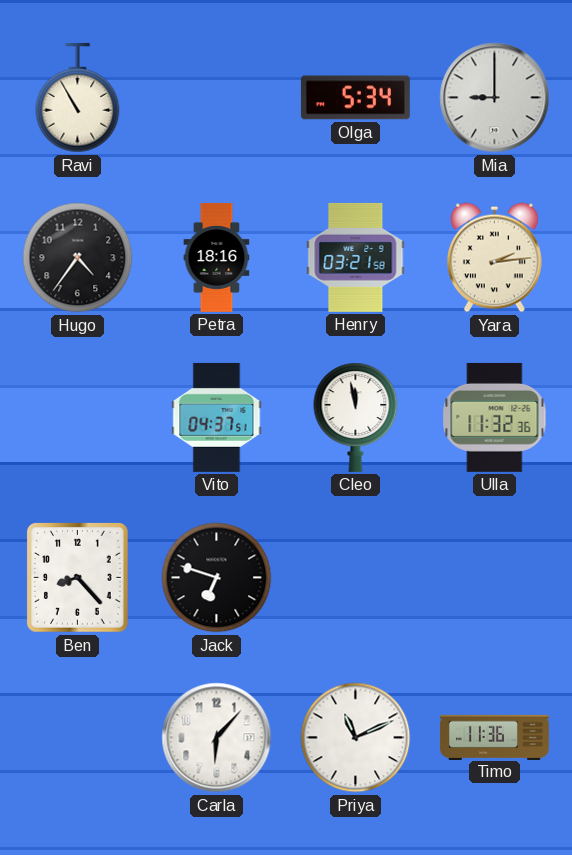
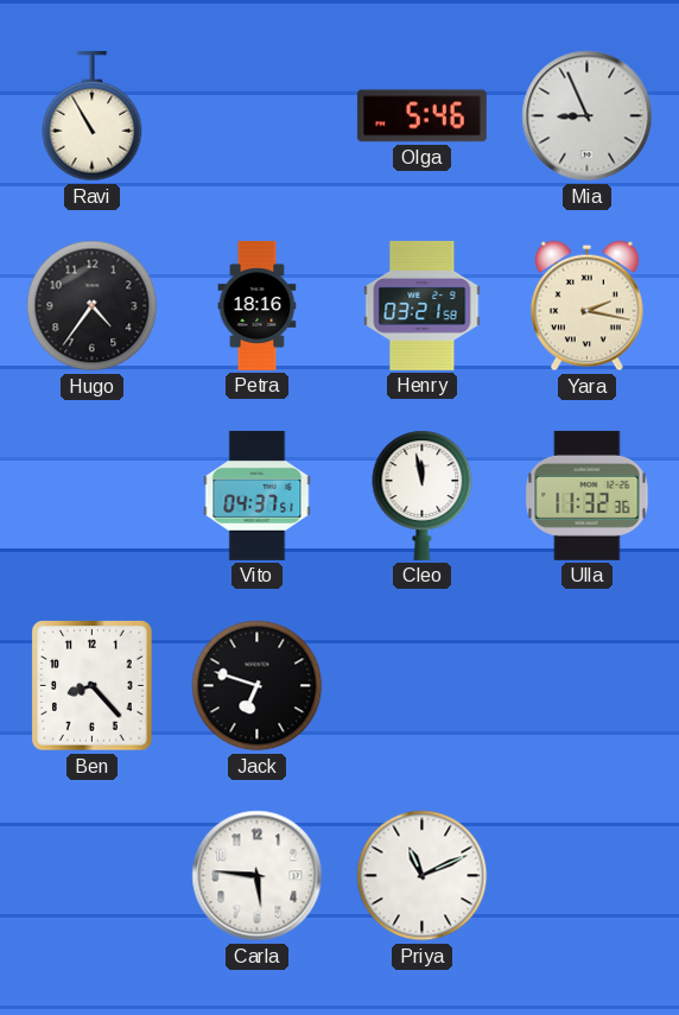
Olga: 5:34 -> 5:46 (421, 116)
Mia: 9:00 -> 8:56 (588, 116)
Yara: 2:14 -> 2:17 (588, 306)
Carla: 6:07 -> 5:46 (258, 876)
Timo: 11:36 -> none (494, 737)
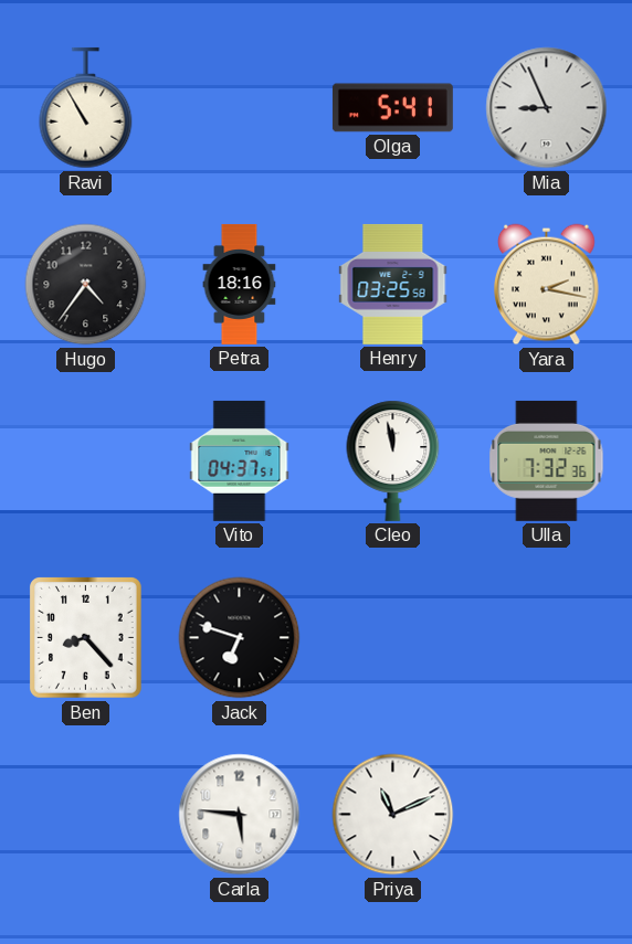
Olga: 5:46 -> 5:41 (392, 108)
Henry: 03:21 -> 03:25 (393, 284)
Ulla: 11:32 -> 7:32 (547, 460)
